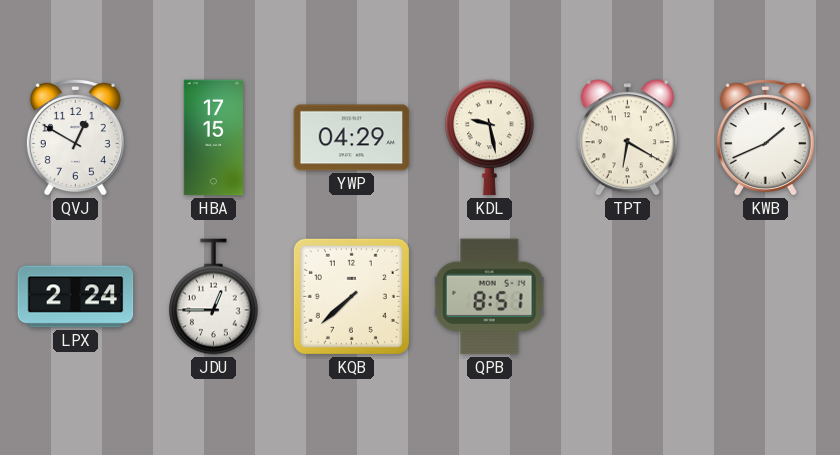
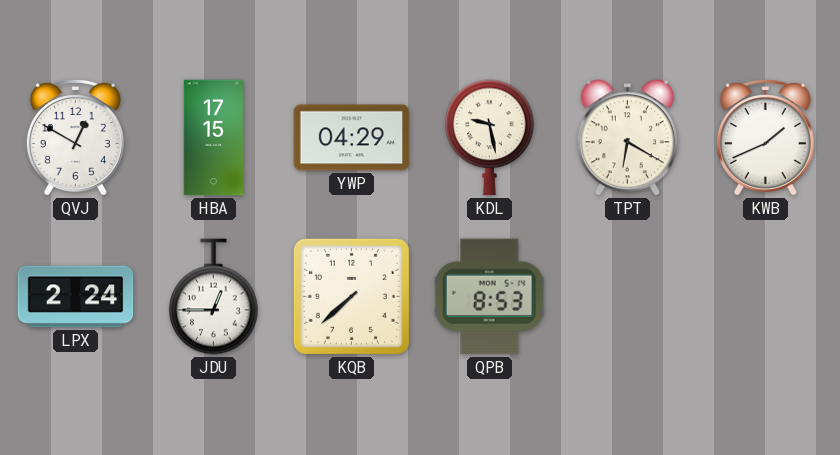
QPB: 8:51 -> 8:53 (490, 297)
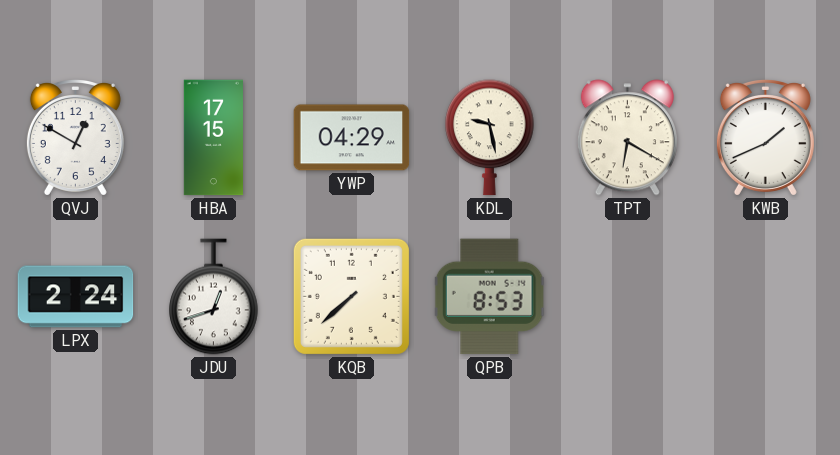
JDU: 12:45 -> 12:42 (214, 297)
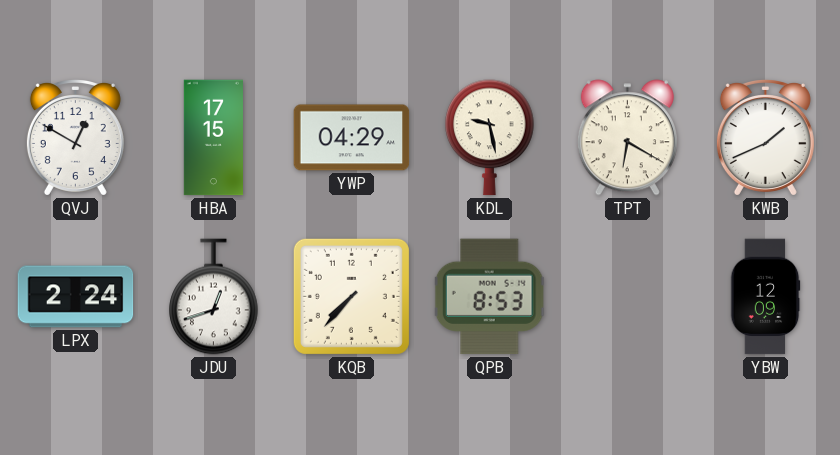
KQB: 7:38 -> 7:37 (351, 296)
YBW: none -> 12:09 (765, 297)
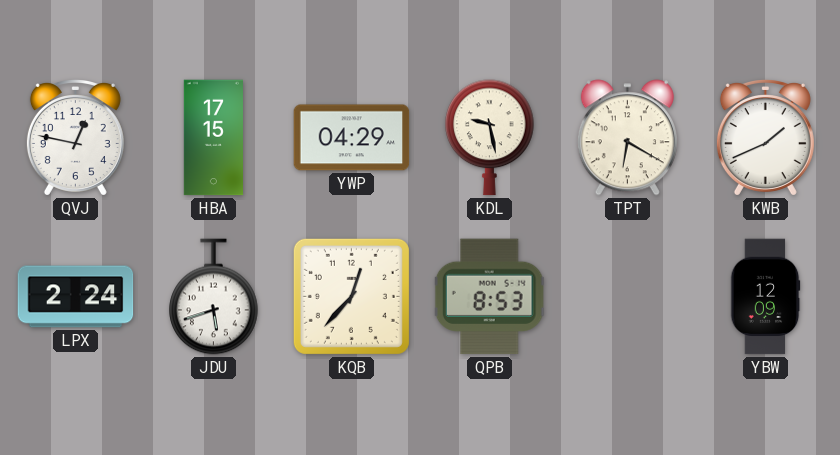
QVJ: 12:50 -> 12:47 (75, 138)
JDU: 12:42 -> 5:42 (214, 297)
KQB: 7:37 -> 12:37 (351, 296)
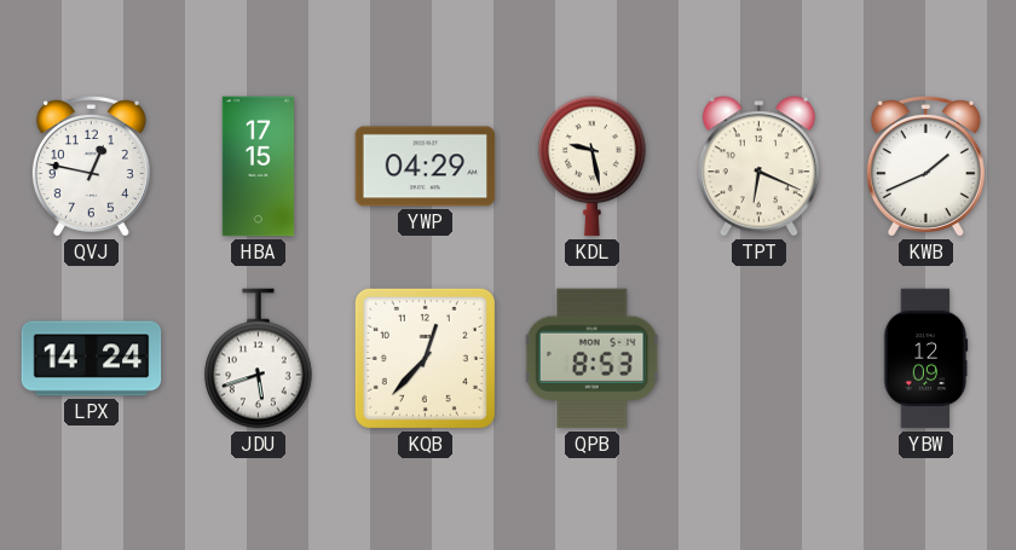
TPT: 6:20 -> 6:19 (758, 167)
LPX: 2:24 -> 14:24 (92, 359)
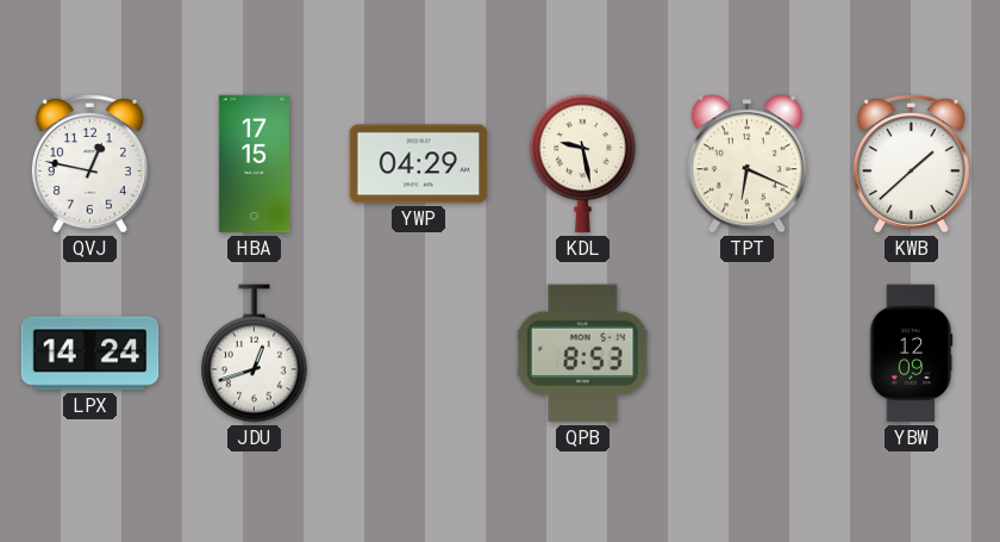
KWB: 1:41 -> 1:38 (911, 164)
JDU: 5:42 -> 12:42 (255, 354)
KQB: 12:37 -> none (425, 358)
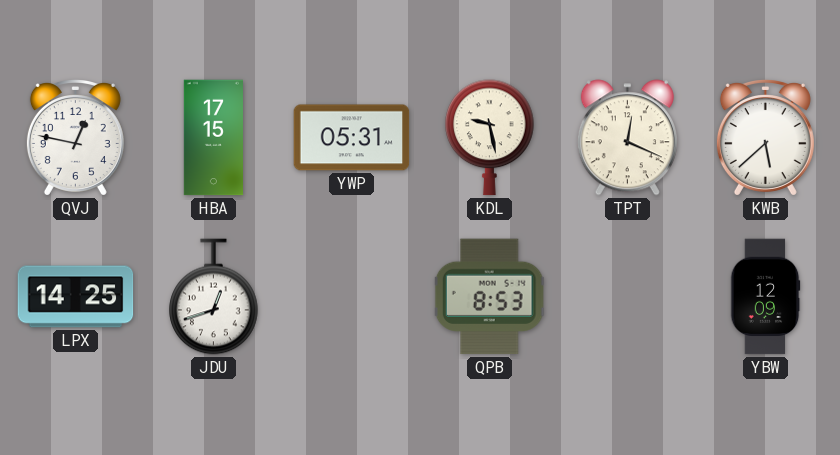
YWP: 04:29 -> 05:31 (352, 138)
TPT: 6:19 -> 12:19 (627, 138)
KWB: 1:38 -> 5:38 (765, 138)
LPX: 14:24 -> 14:25 (76, 297)
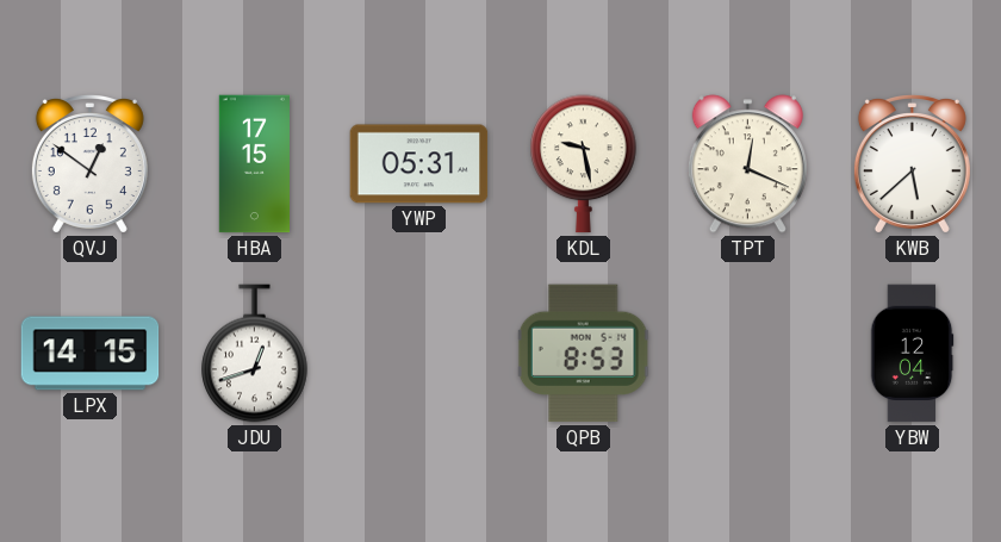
QVJ: 12:47 -> 12:51 (89, 164)
LPX: 14:25 -> 14:15 (91, 354)
YBW: 12:09 -> 12:04 (912, 354)
